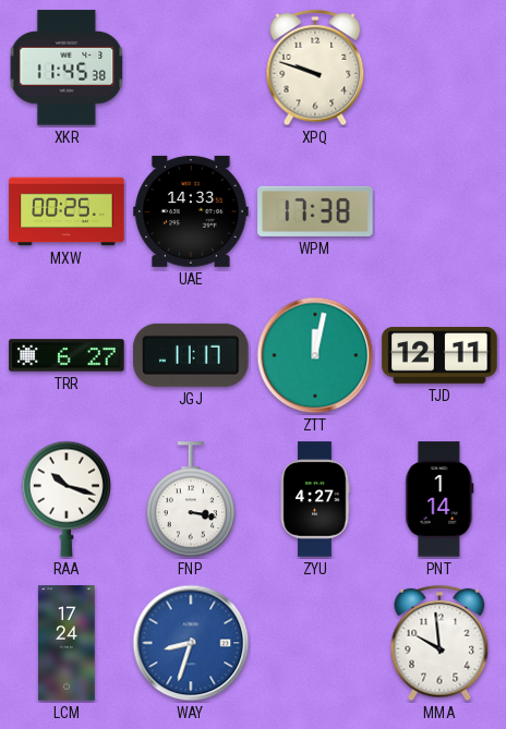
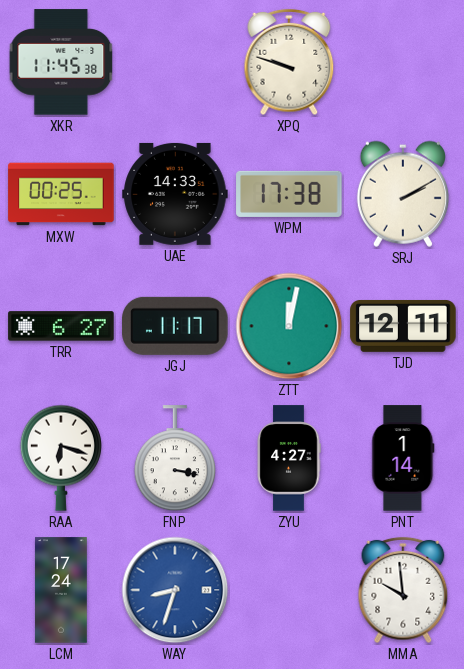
SRJ: none -> 2:10 (403, 194)
RAA: 10:18 -> 6:18 (61, 458)
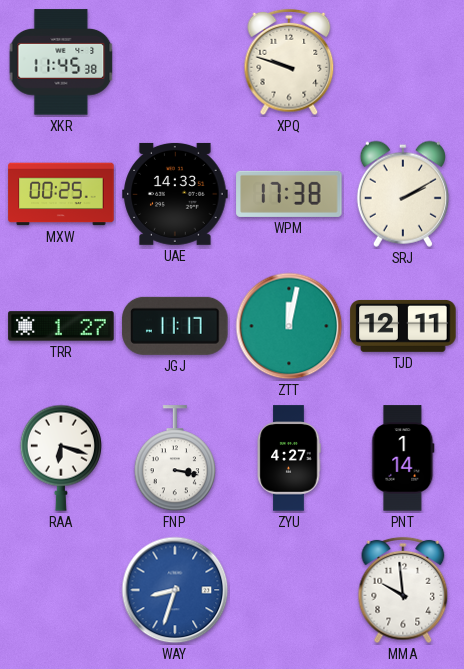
TRR: 6:27 -> 1:27 (61, 326)
LCM: 17:24 -> none (61, 590)
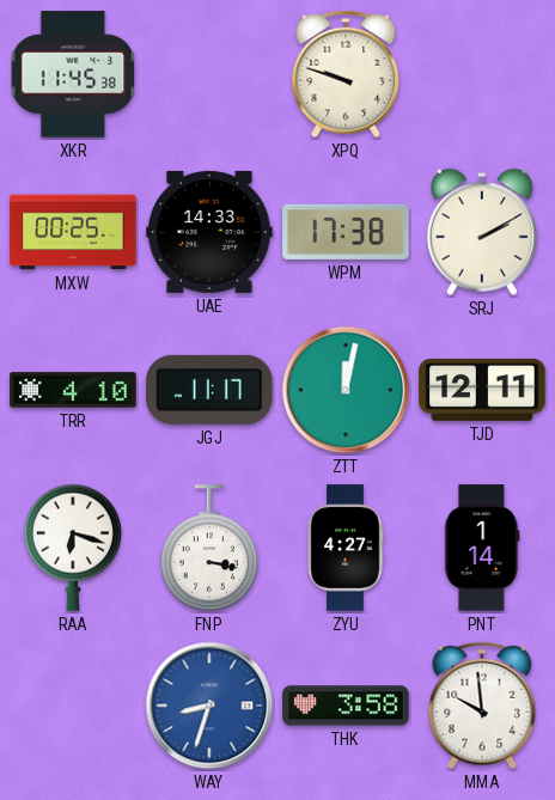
TRR: 1:27 -> 4:10 (73, 390)
THK: none -> 3:58 (346, 706)
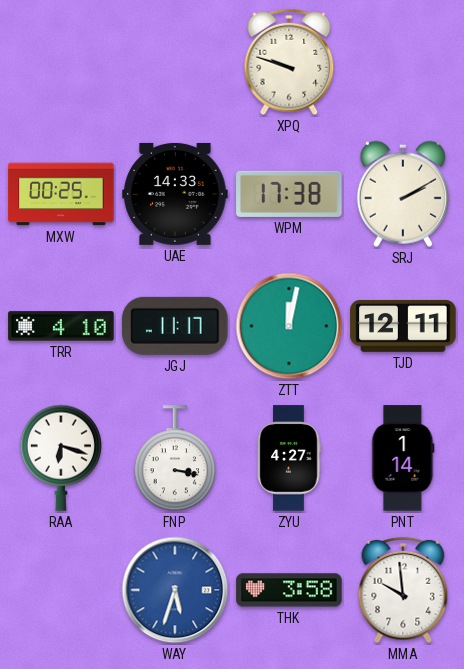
XKR: 11:45 -> none (73, 74)
WAY: 8:33 -> 5:33 (175, 590)
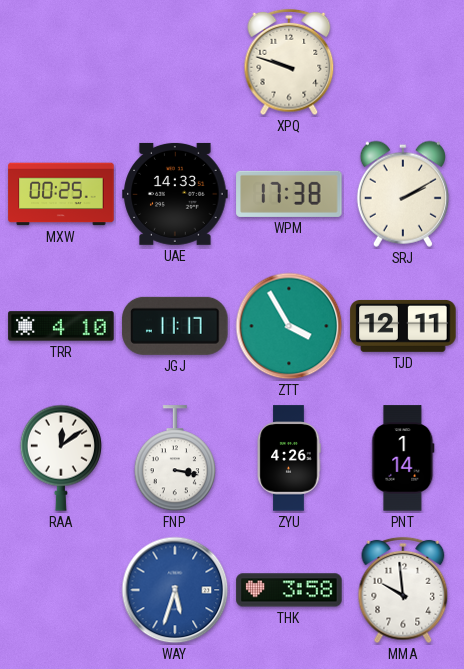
ZTT: 12:02 -> 3:55 (289, 326)
RAA: 6:18 -> 12:09 (61, 458)
ZYU: 4:27 -> 4:26 (289, 458)
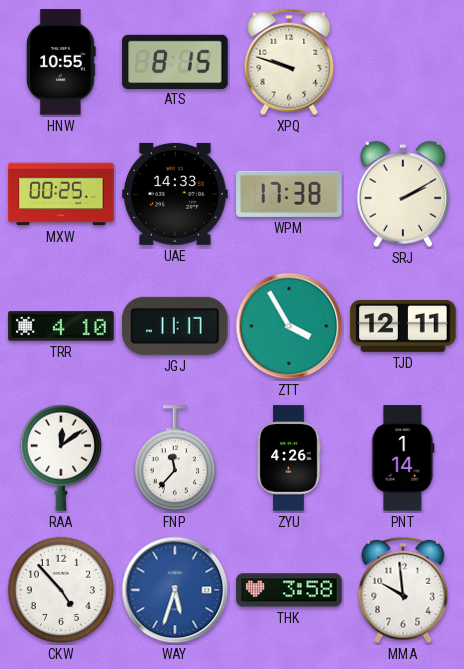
HNW: none -> 10:55 (62, 62)
ATS: none -> 8:15 (175, 61)
FNP: 3:17 -> 11:37 (175, 459)
CKW: none -> 4:53 (61, 590)
